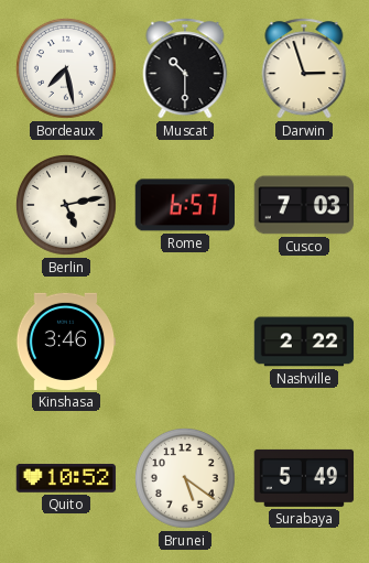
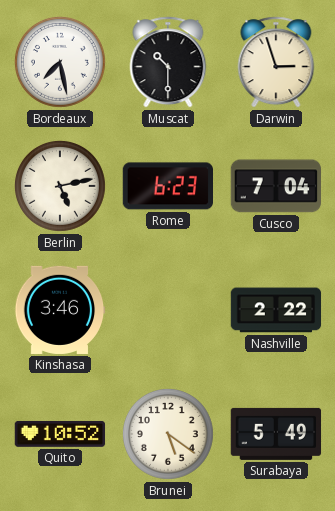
Rome: 6:57 -> 6:23 (167, 186)
Cusco: 7:03 -> 7:04 (275, 186)
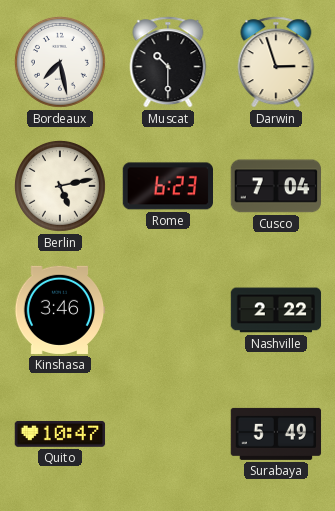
Quito: 10:52 -> 10:47 (60, 434)
Brunei: 5:21 -> none (168, 434)
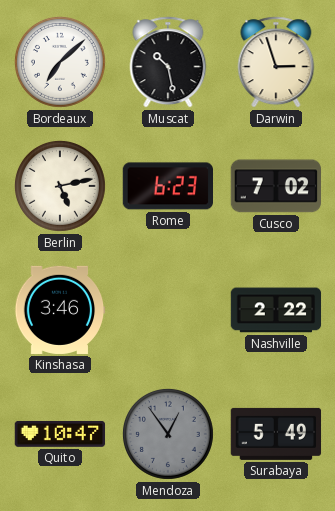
Bordeaux: 7:28 -> 7:08 (60, 62)
Muscat: 10:30 -> 10:28 (168, 62)
Cusco: 7:04 -> 7:02 (275, 186)
Mendoza: none -> 12:54 (168, 434)
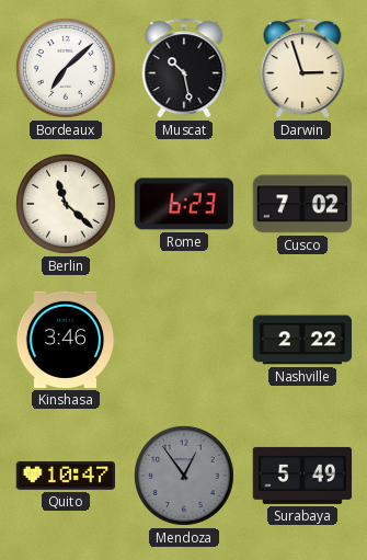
Berlin: 5:13 -> 11:22 (66, 204)
